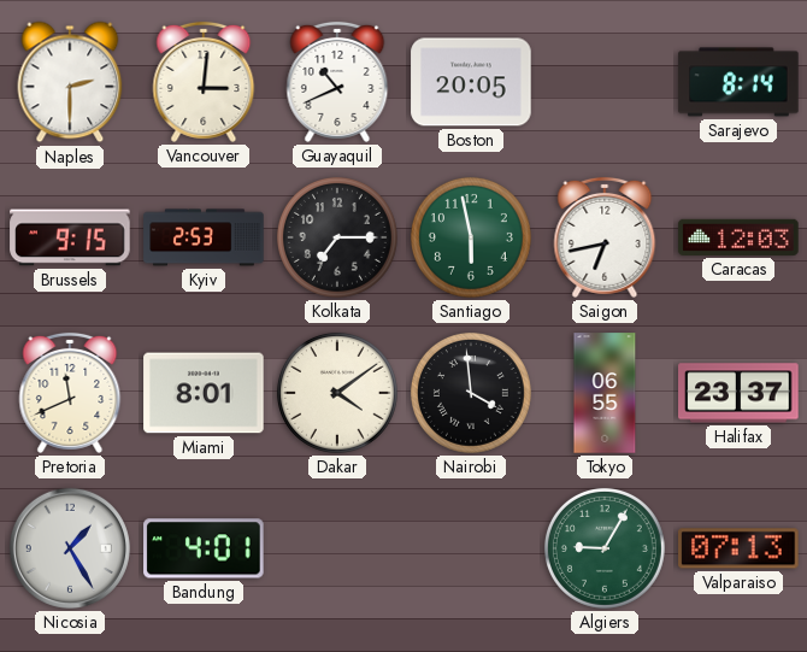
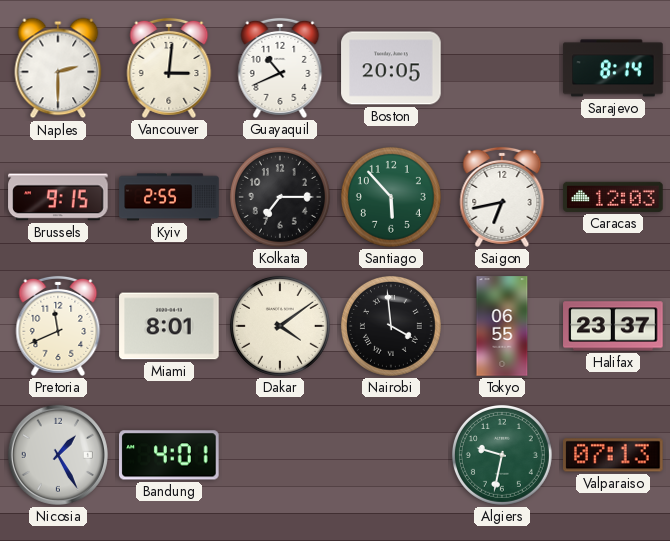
Kyiv: 2:53 -> 2:55 (169, 197)
Santiago: 5:58 -> 5:53 (391, 197)
Algiers: 9:05 -> 9:32 (502, 455)
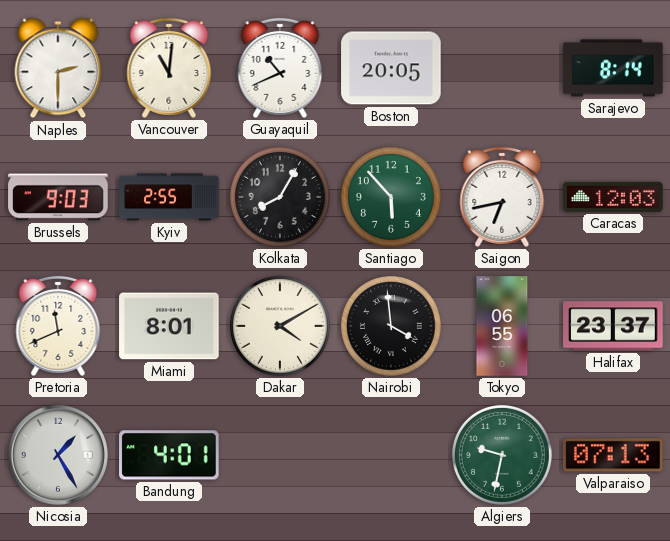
Vancouver: 3:01 -> 11:01 (169, 68)
Brussels: 9:15 -> 9:03 (58, 197)
Kolkata: 7:15 -> 8:05 (280, 197)
Dakar: 4:09 -> 4:10 (280, 326)
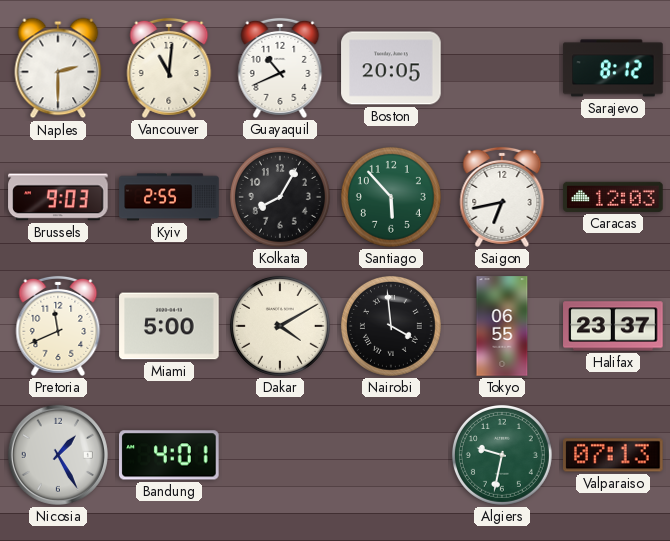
Sarajevo: 8:14 -> 8:12 (613, 68)
Miami: 8:01 -> 5:00 (169, 326)
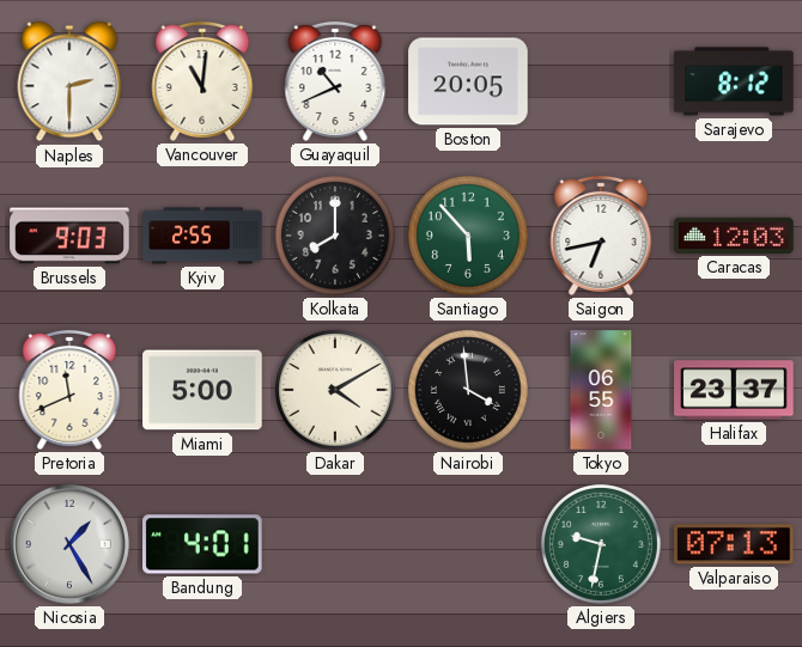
Kolkata: 8:05 -> 8:00 (335, 236)
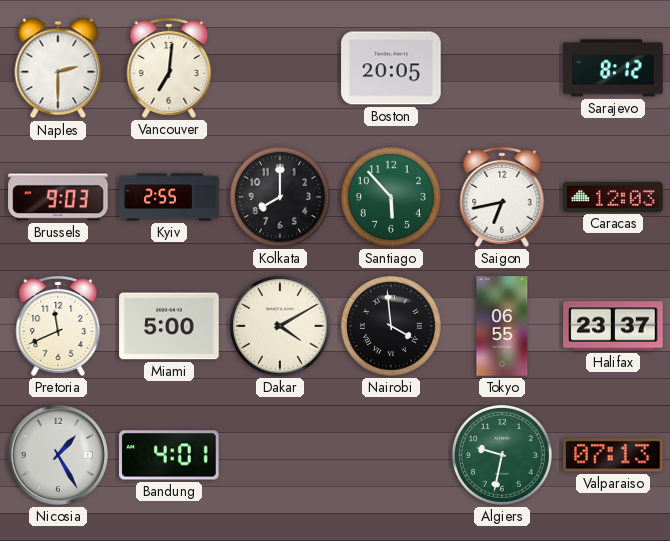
Vancouver: 11:01 -> 7:01 (169, 68)
Guayaquil: 10:41 -> none (335, 81)
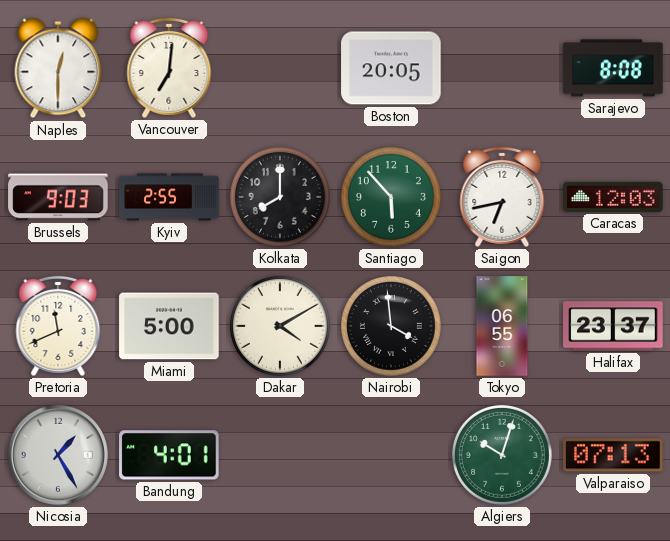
Naples: 2:30 -> 12:30 (58, 68)
Sarajevo: 8:12 -> 8:08 (613, 68)
Algiers: 9:32 -> 10:03 (502, 455)
